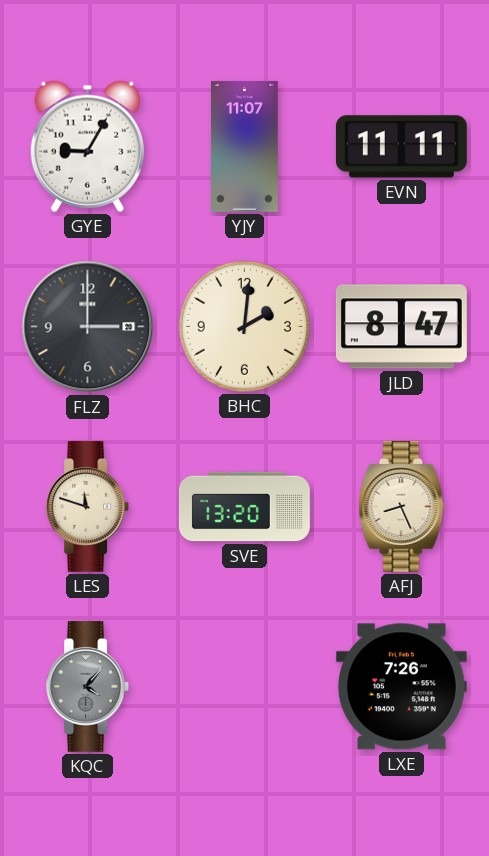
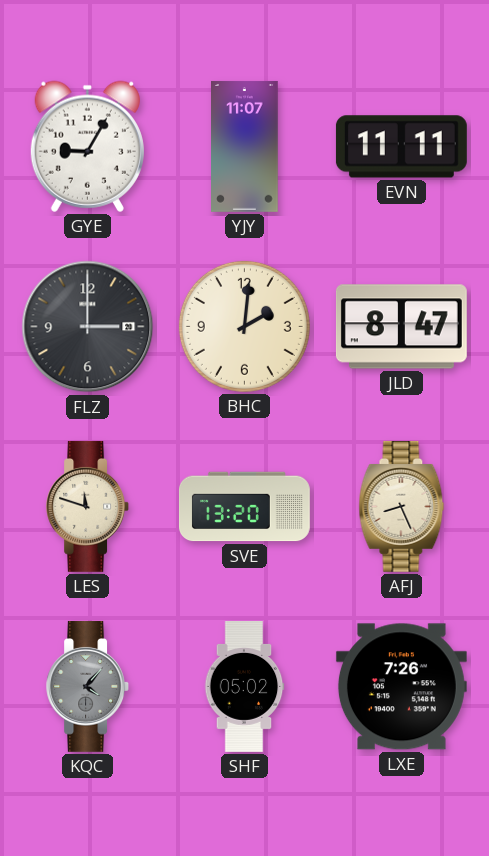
SHF: none -> 05:02 (244, 687)
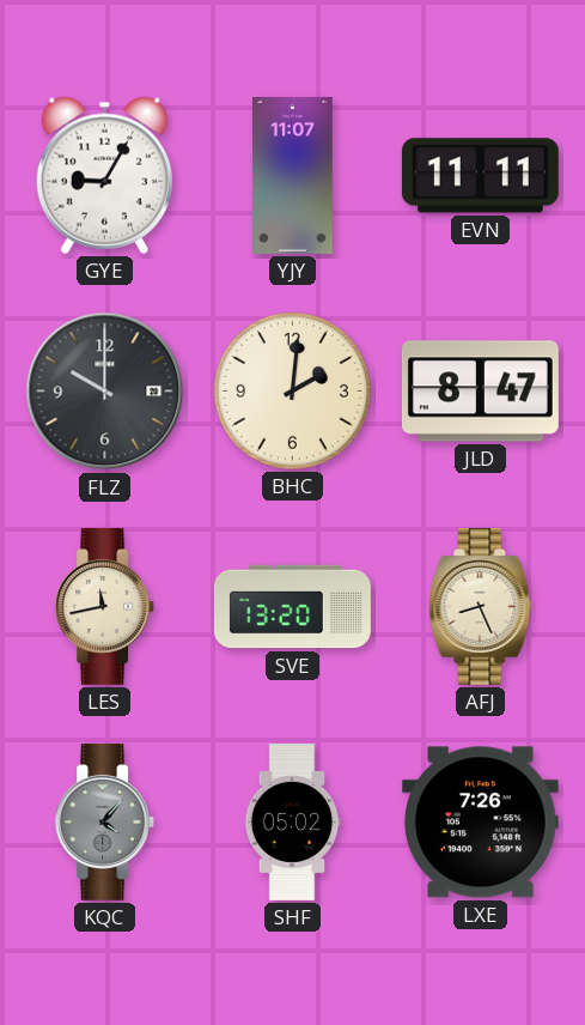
FLZ: 3:00 -> 10:00 (105, 392)
LES: 11:48 -> 11:43 (105, 606)
